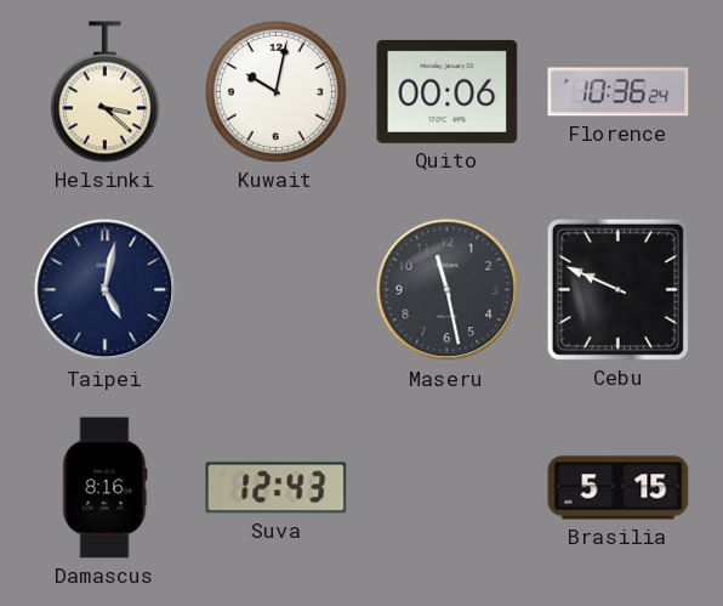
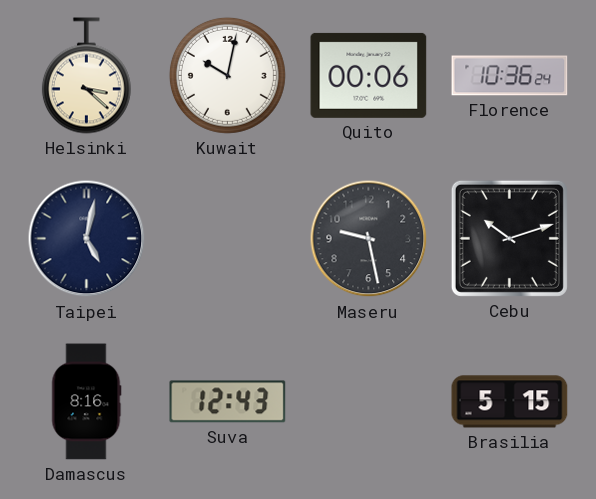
Maseru: 11:28 -> 9:28 (369, 239)
Cebu: 9:49 -> 10:12 (509, 238)
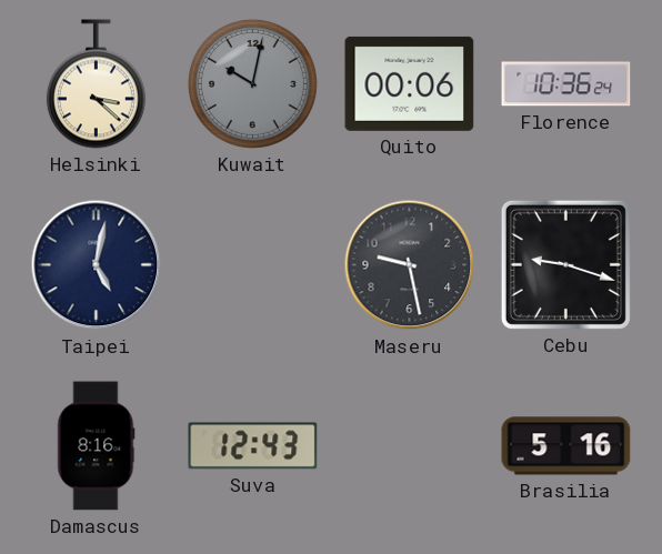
Kuwait dial: white -> grey (252, 83)
Cebu: 10:12 -> 9:18 (565, 264)
Brasilia: 5:15 -> 5:16 (566, 446)
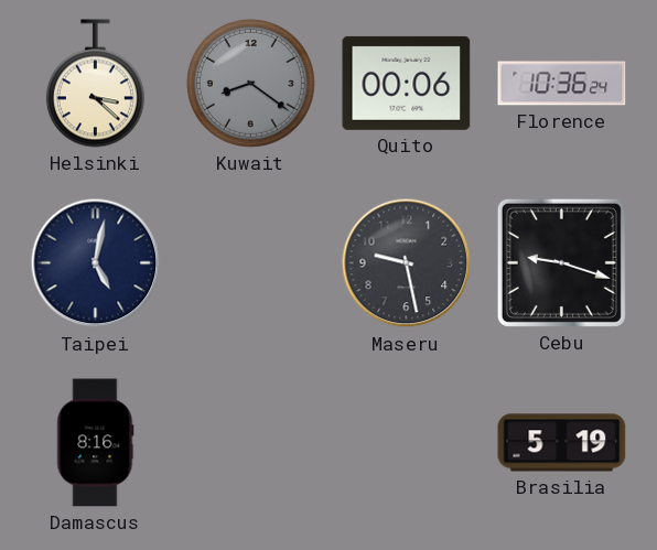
Kuwait: 10:02 -> 8:21 (250, 83)
Suva: 12:43 -> none (253, 446)
Brasilia: 5:16 -> 5:19 (562, 443)
